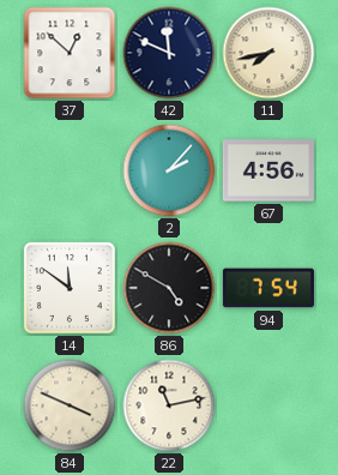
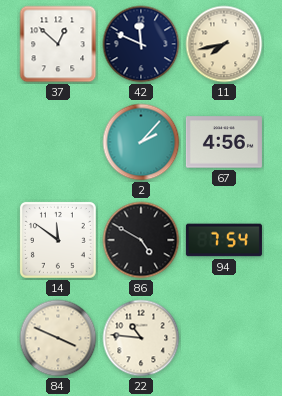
22: 11:13 -> 10:46 (141, 338)
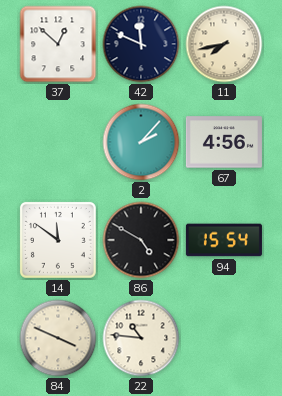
94: 7:54 -> 15:54 (224, 240)
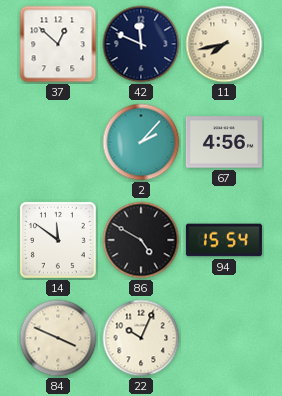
22: 10:46 -> 10:04 (141, 338)
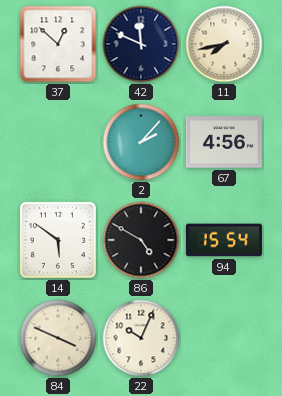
14: 11:51 -> 5:51 (58, 240)
